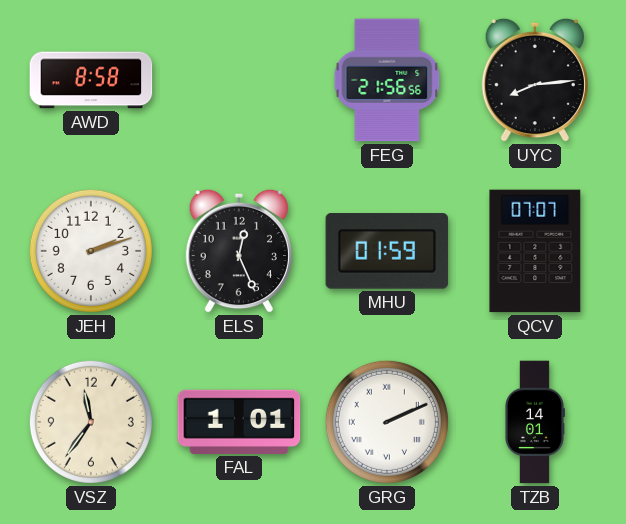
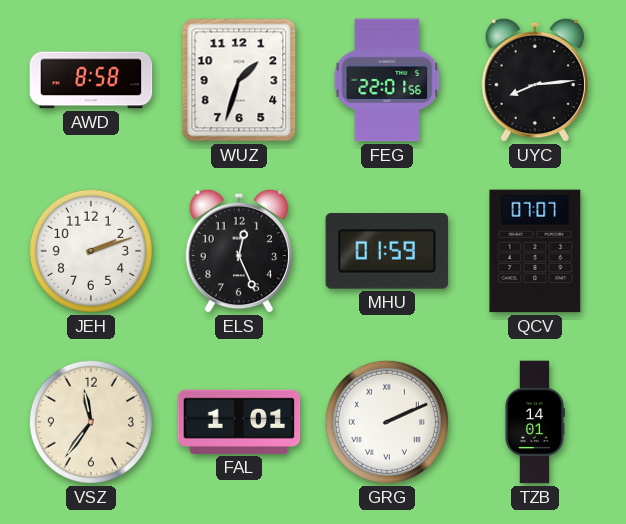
WUZ: none -> 1:33 (239, 80)
FEG: 21:56 -> 22:01 (387, 80)
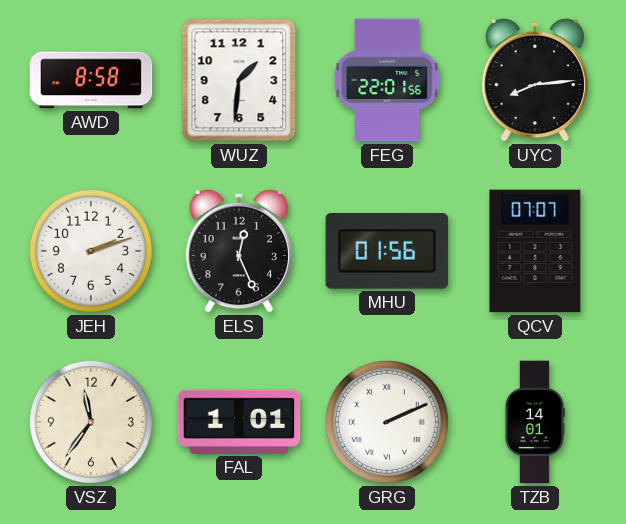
WUZ: 1:33 -> 1:31 (239, 80)
MHU: 01:59 -> 01:56 (387, 251)
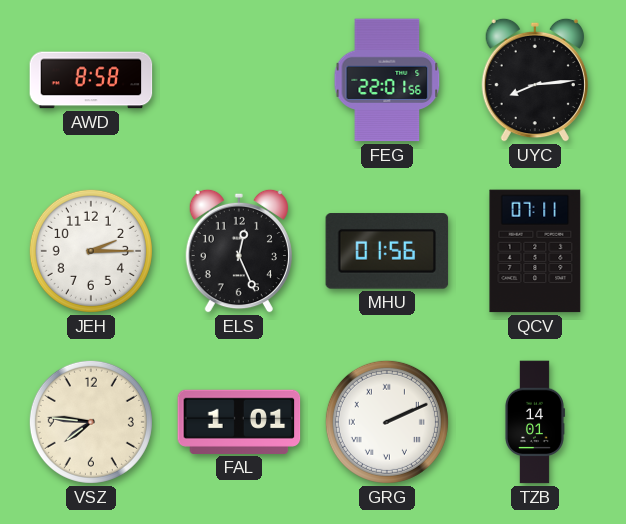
WUZ: 1:31 -> none (239, 80)
JEH: 2:12 -> 2:15 (91, 251)
QCV: 07:07 -> 07:11 (535, 251)
VSZ: 11:36 -> 7:46 (91, 422)
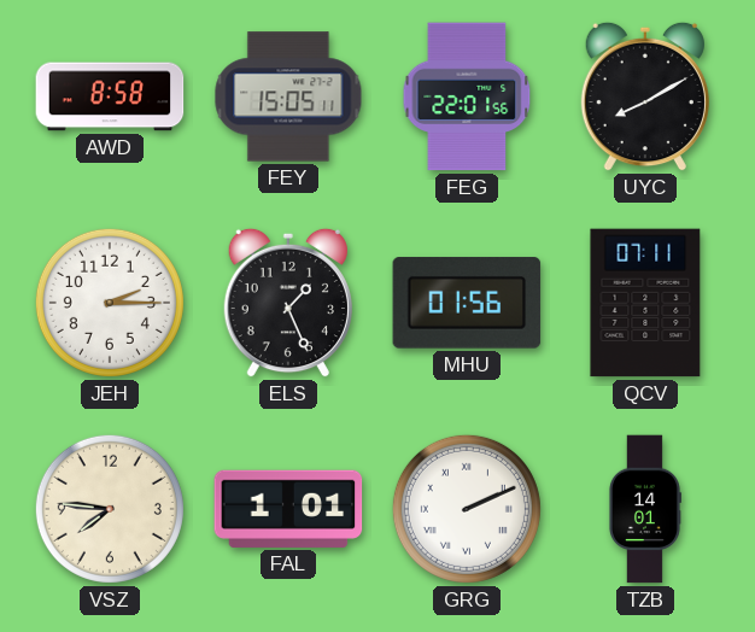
FEY: none -> 15:05 (288, 96)
UYC: 8:14 -> 8:10 (645, 96)
ELS: 12:26 -> 1:26 (288, 303)
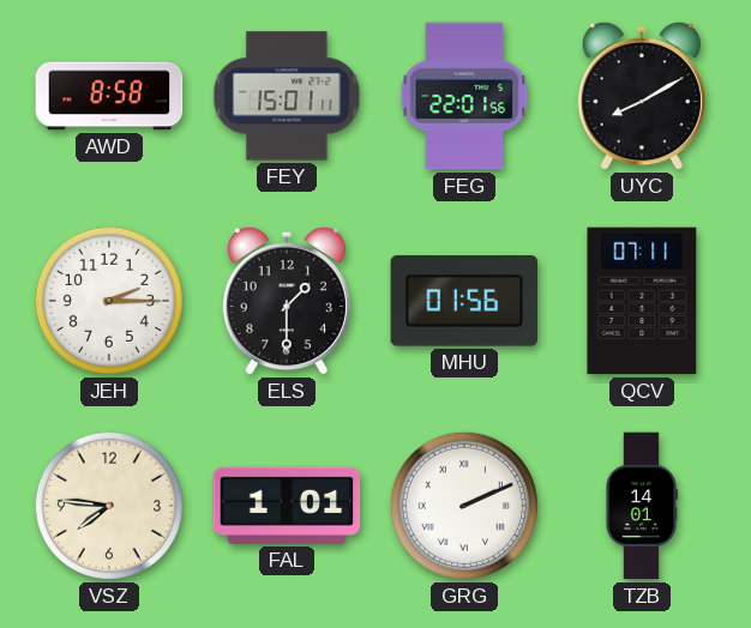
FEY: 15:05 -> 15:01 (287, 96)
ELS: 1:26 -> 1:30 (287, 301)
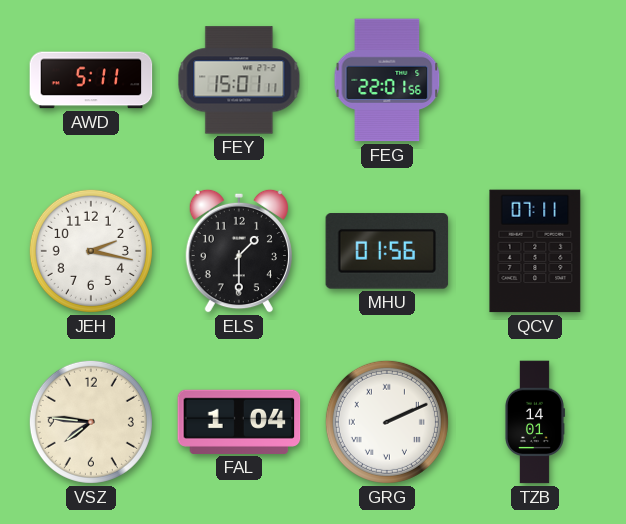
AWD: 8:58 -> 5:11 (91, 80)
UYC: 8:10 -> none (642, 96)
JEH: 2:15 -> 2:17 (91, 251)
FAL: 1:01 -> 1:04 (239, 422)
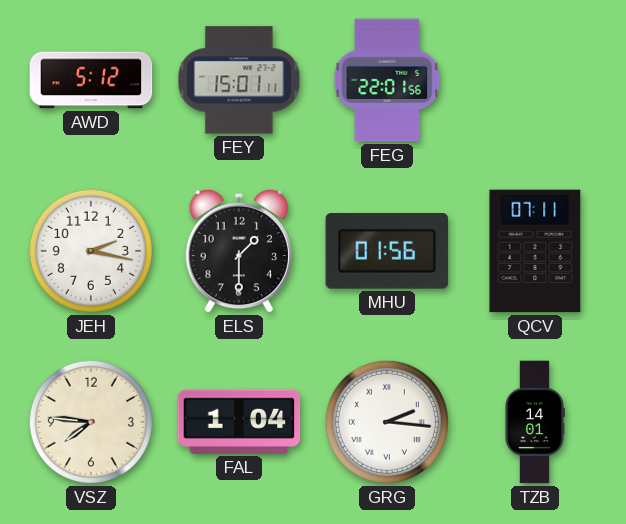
AWD: 5:11 -> 5:12 (91, 80)
GRG: 2:11 -> 2:16 (387, 422)
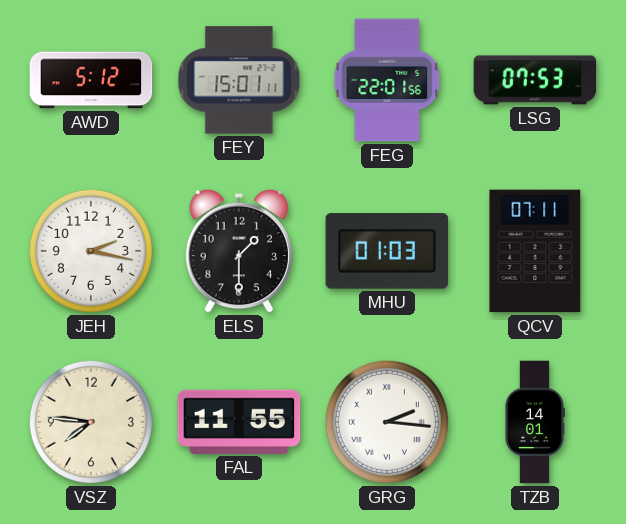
LSG: none -> 07:53 (535, 80)
MHU: 01:56 -> 01:03 (387, 251)
FAL: 1:04 -> 11:55 (239, 422)
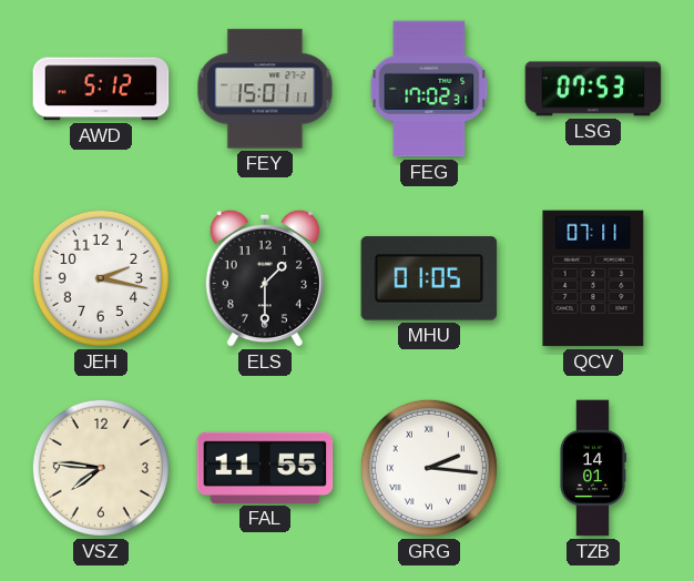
FEG: 22:01 -> 17:02 (429, 89)
MHU: 01:03 -> 01:05 (429, 278)
